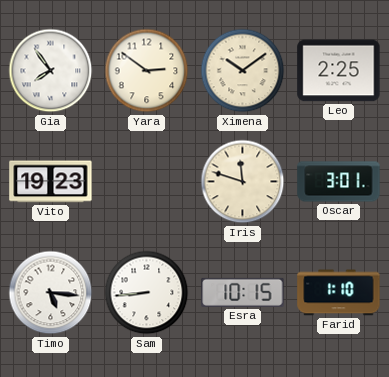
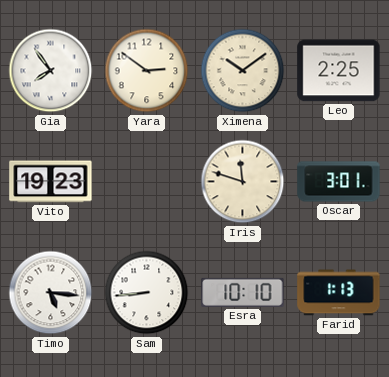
Esra: 10:15 -> 10:10 (243, 292)
Farid: 1:10 -> 1:13 (339, 293)
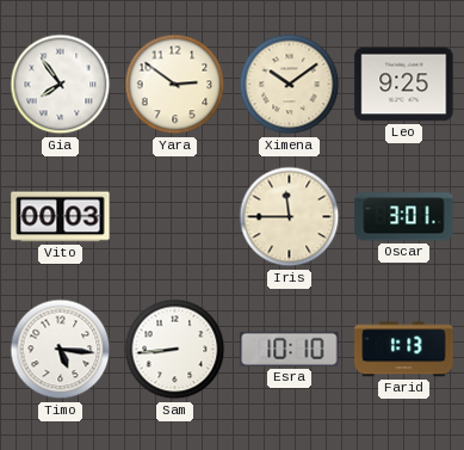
Leo: 2:25 -> 9:25 (404, 85)
Vito: 19:23 -> 00:03 (61, 217)
Iris: 11:48 -> 11:45 (290, 217)
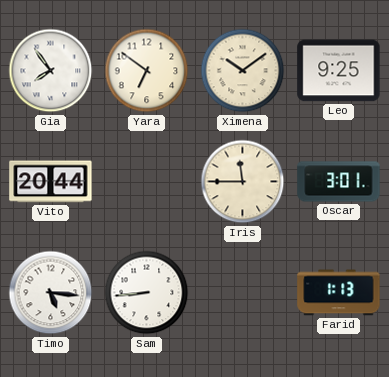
Yara: 2:51 -> 6:51 (147, 71)
Vito: 00:03 -> 20:44 (51, 182)
Esra: 10:10 -> none (290, 349)
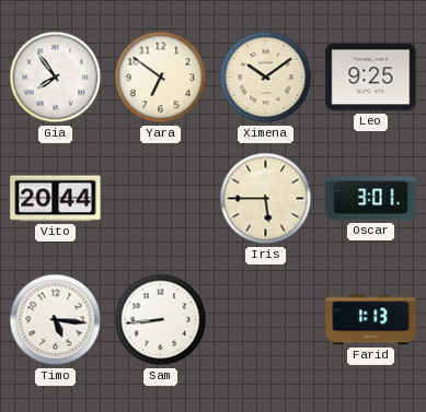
Iris: 11:45 -> 5:45 (266, 199)
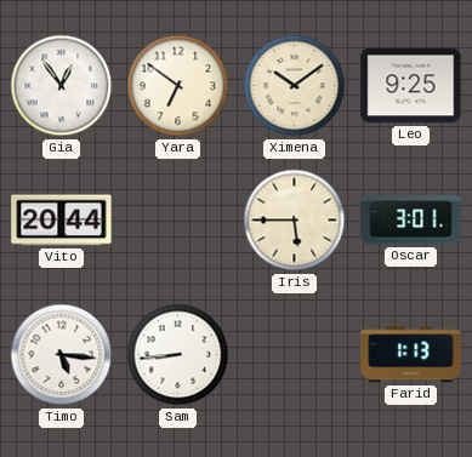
Gia: 7:54 -> 12:54 (62, 86)
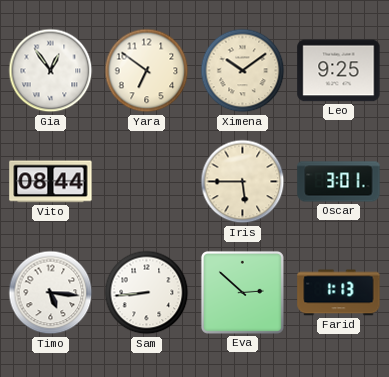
Vito: 20:44 -> 08:44 (51, 182)
Eva: none -> 2:52 (242, 292)
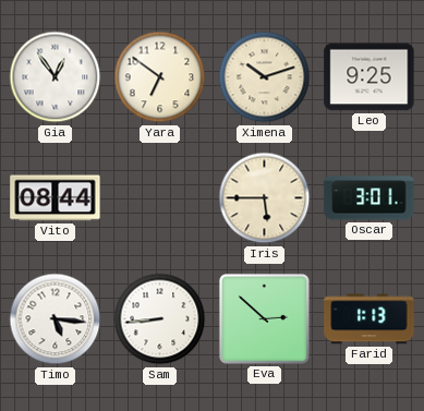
Ximena: 10:09 -> 10:12 (265, 77)
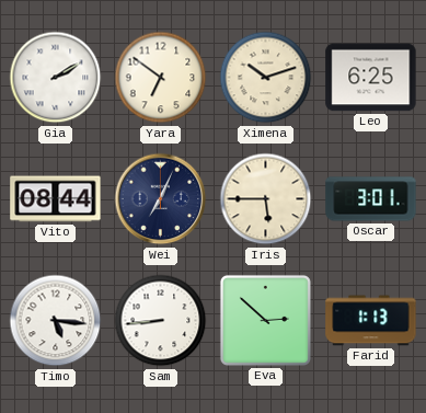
Gia: 12:54 -> 2:10 (56, 78)
Leo: 9:25 -> 6:25 (371, 78)
Wei: none -> 7:04 (161, 199)
